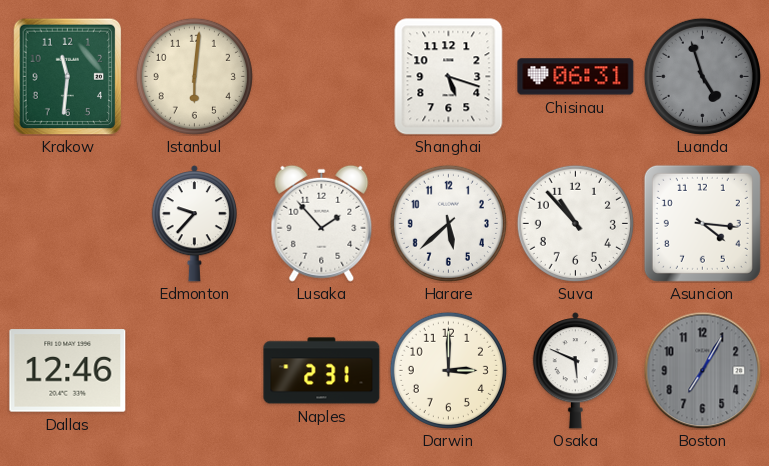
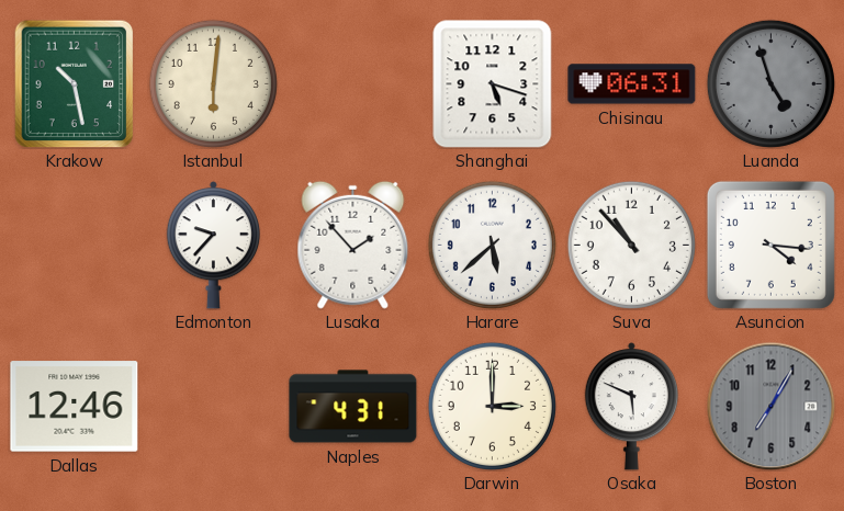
Krakow: 11:31 -> 10:28 (75, 83)
Naples: 2:31 -> 4:31 (353, 407)
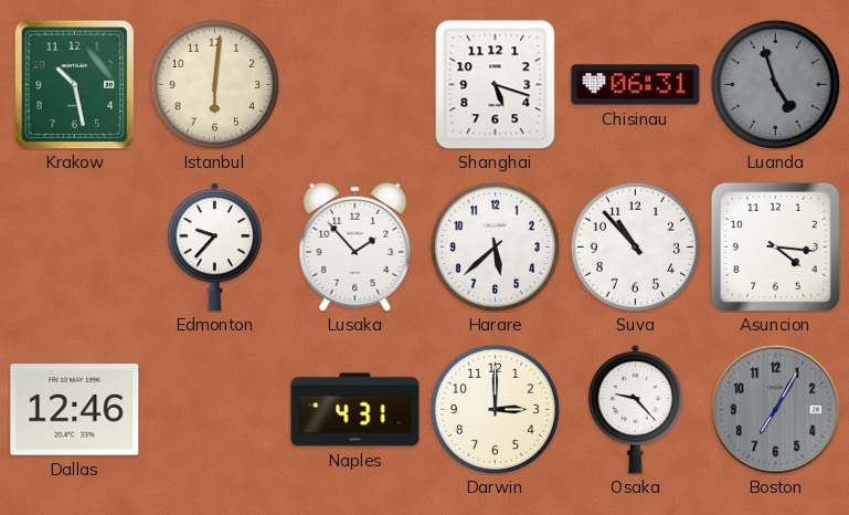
Osaka: 5:49 -> 9:23 (635, 410)
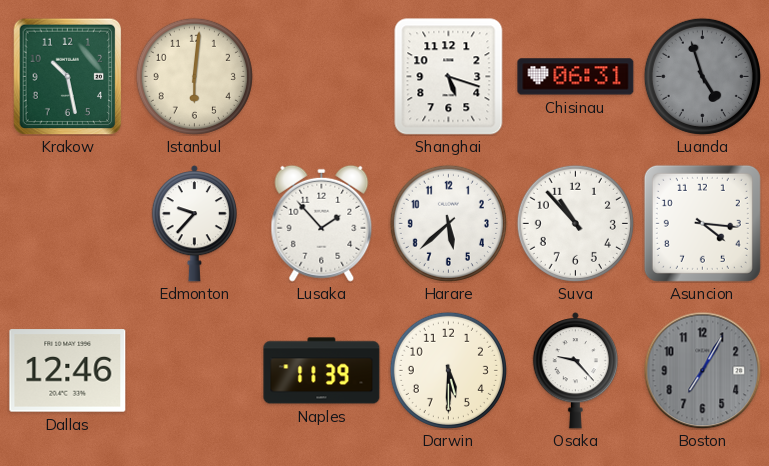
Naples: 4:31 -> 11:39 (322, 371)
Darwin: 3:00 -> 5:30 (448, 370)
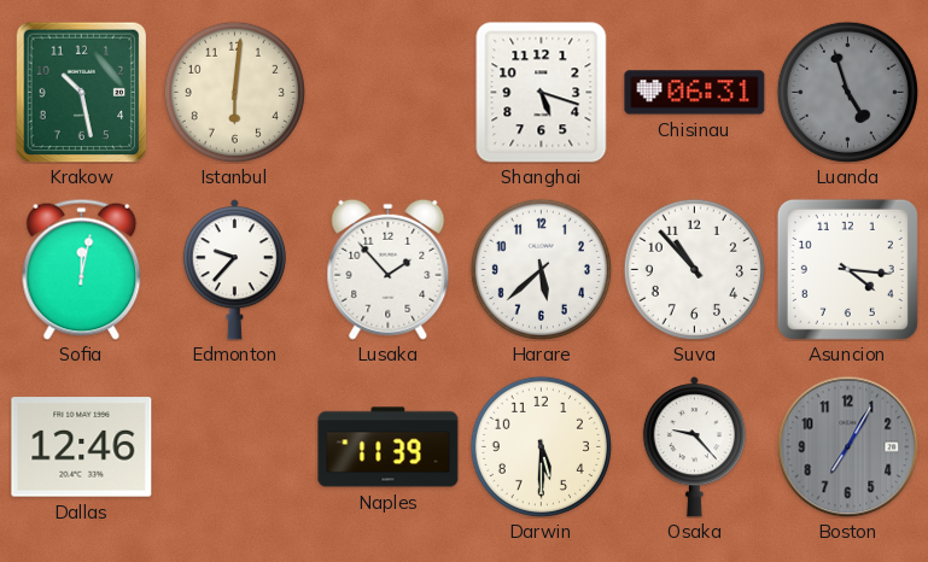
Sofia: none -> 12:02 (82, 269)
